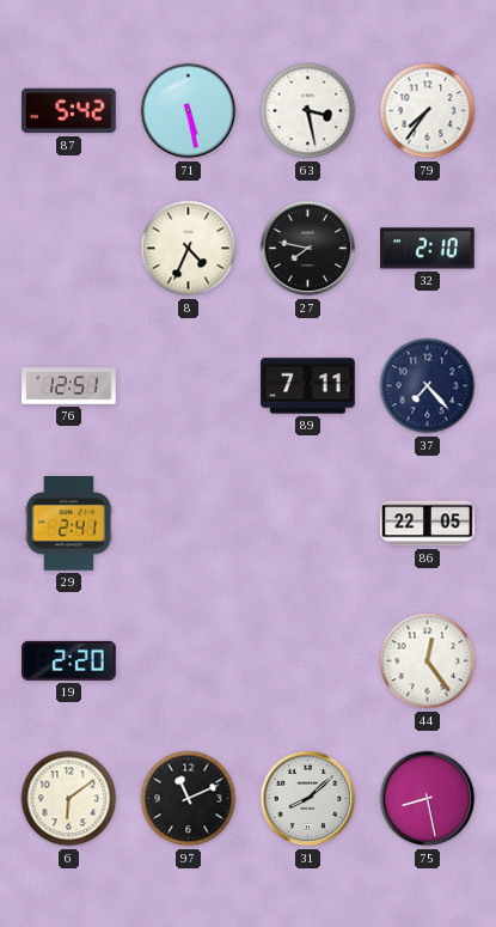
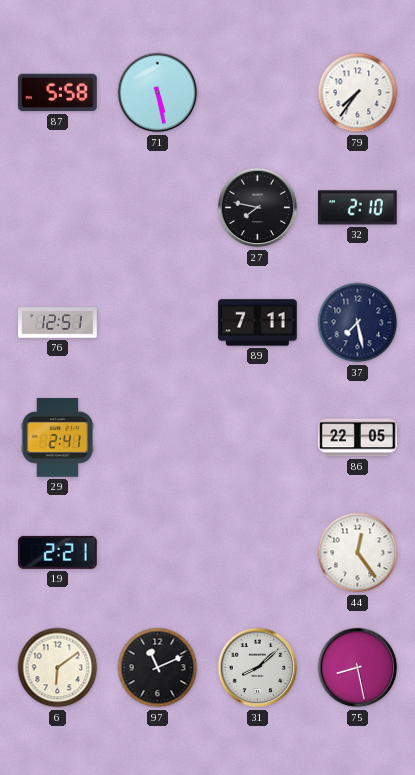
87: 5:42 -> 5:58 (58, 93)
63: 3:28 -> none (308, 111)
8: 4:34 -> none (189, 249)
37: 7:23 -> 7:28 (358, 323)
19: 2:20 -> 2:21 (58, 552)
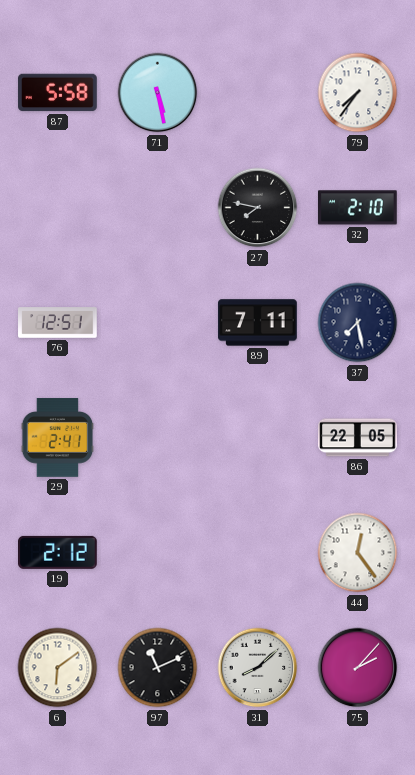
19: 2:21 -> 2:12 (58, 552)
75: 8:28 -> 2:07 (358, 668)
